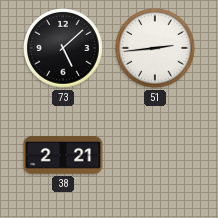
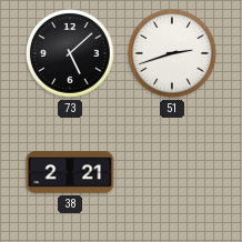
51: 2:44 -> 2:42 (172, 53)
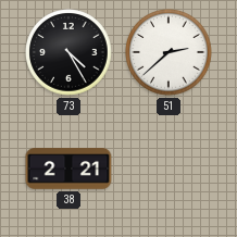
73: 5:08 -> 4:25 (68, 52)
51: 2:42 -> 2:38 (169, 52)
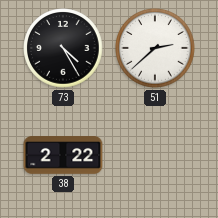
38: 2:21 -> 2:22 (63, 155)
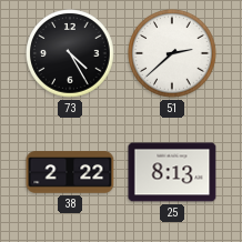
25: none -> 8:13 (172, 172)
